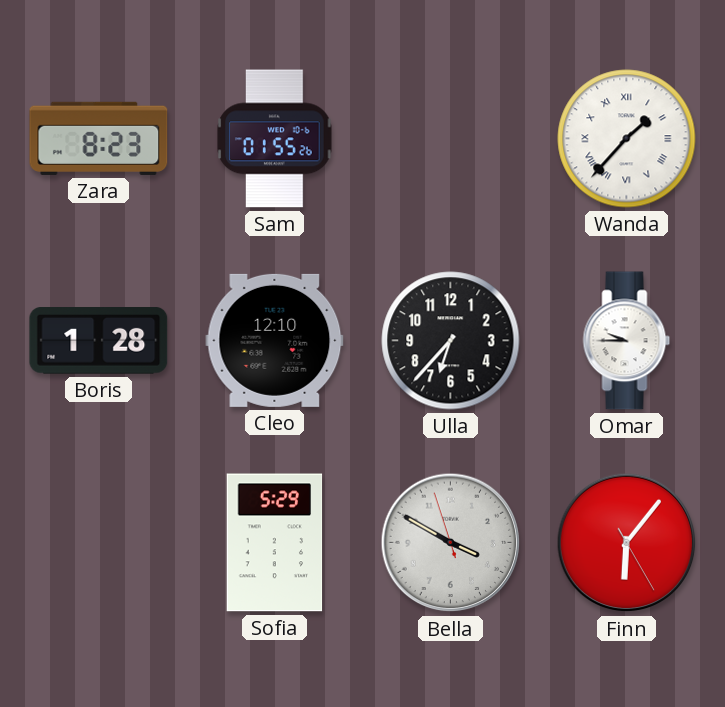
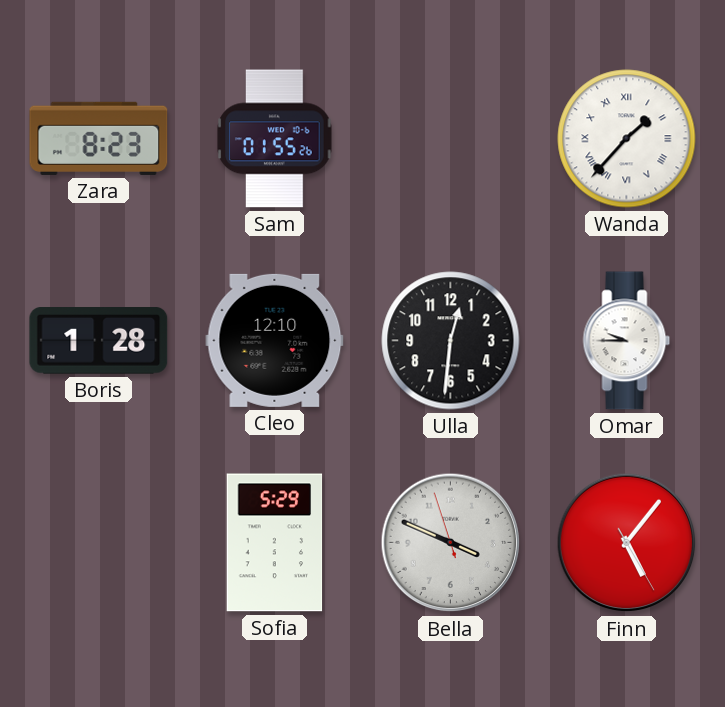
Ulla: 6:37 -> 12:31 (451, 341)
Bella: 3:49 -> 3:48 (451, 543)
Finn: 6:06 -> 5:06 (627, 543)
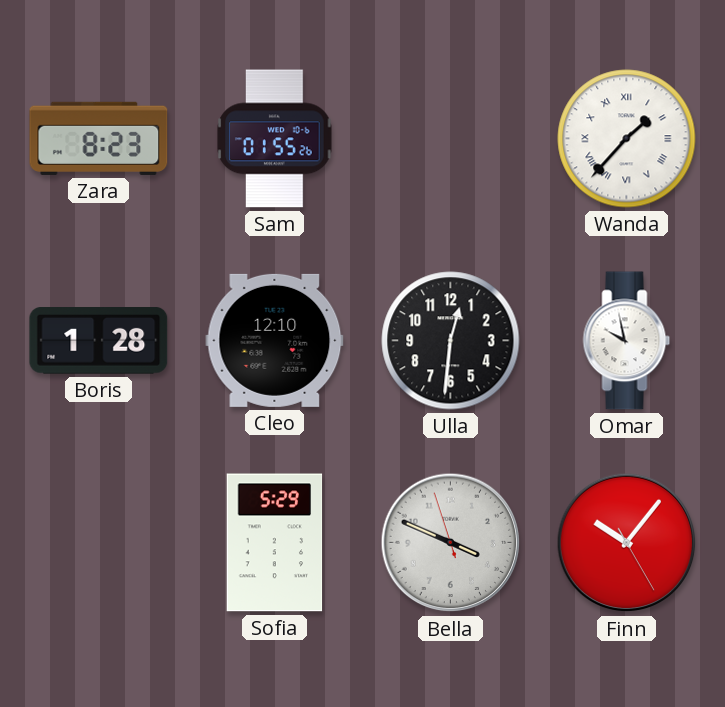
Omar: 9:45 -> 9:58 (627, 341)
Finn: 5:06 -> 10:06 (627, 543)
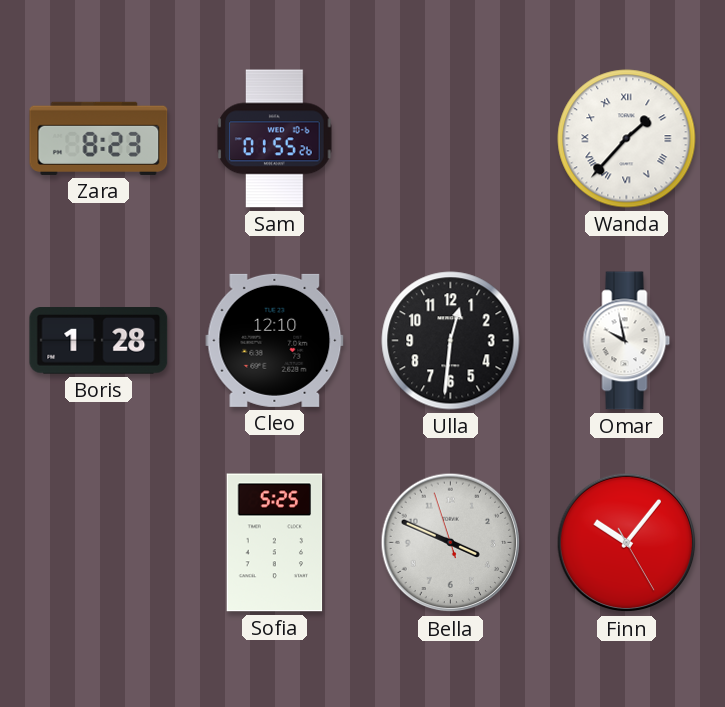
Sofia: 5:29 -> 5:25 (275, 543)
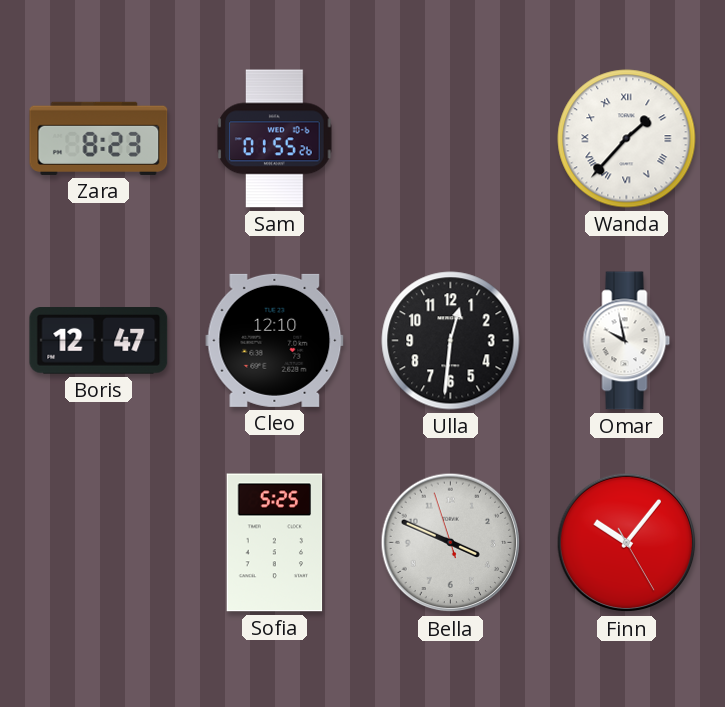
Boris: 1:28 -> 12:47 (99, 341)
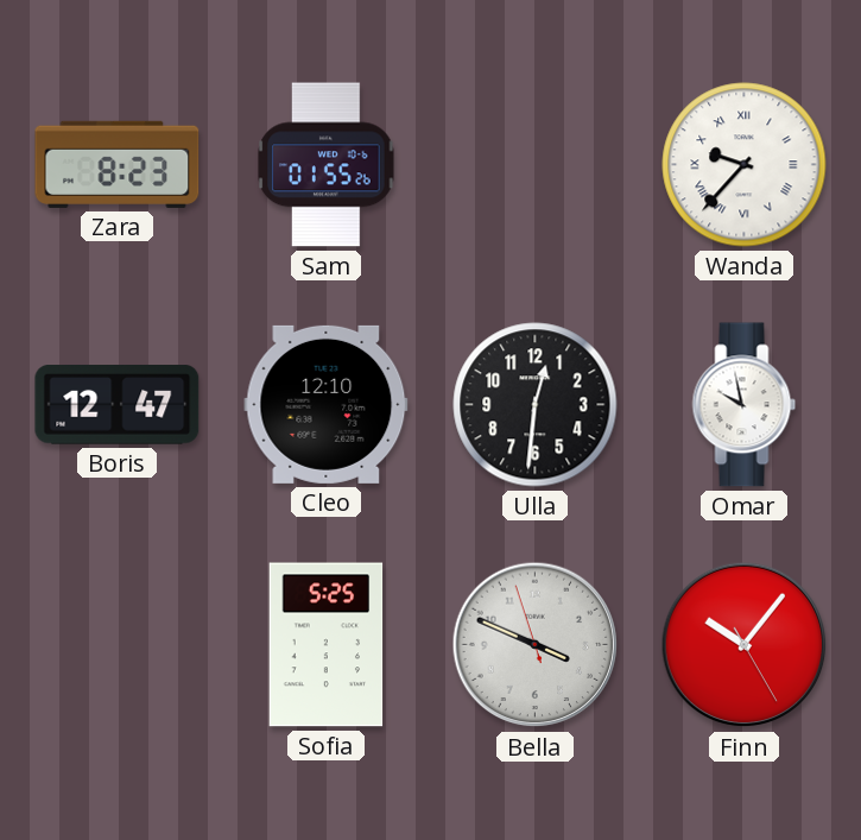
Wanda: 1:37 -> 9:37 (745, 165)
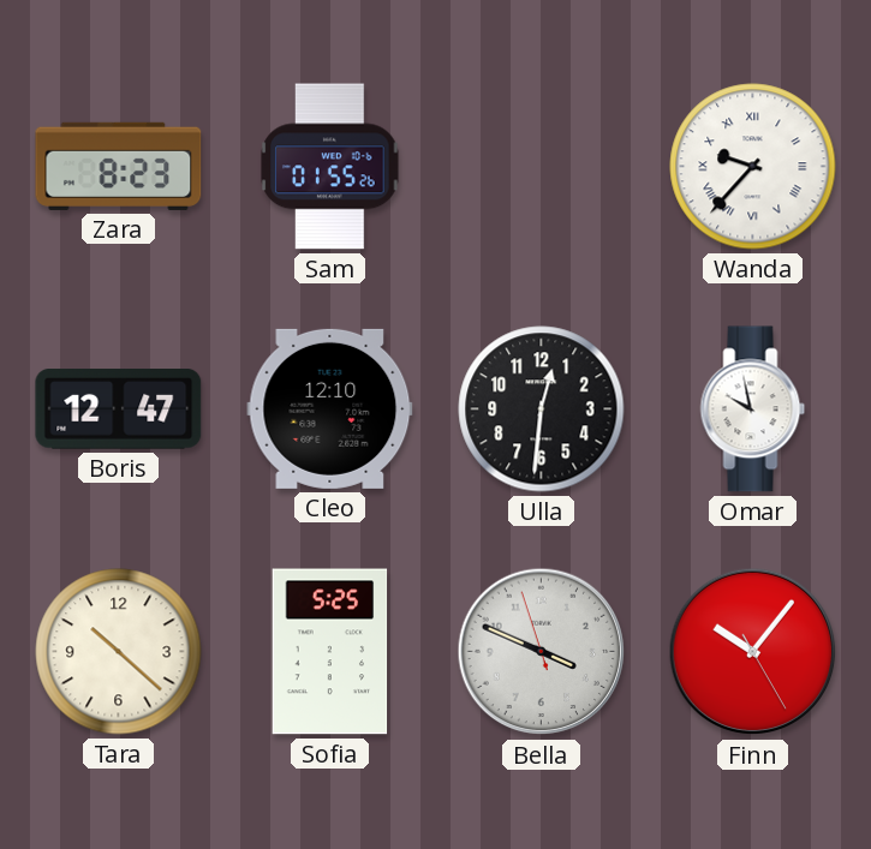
Tara: none -> 10:22 (119, 652)
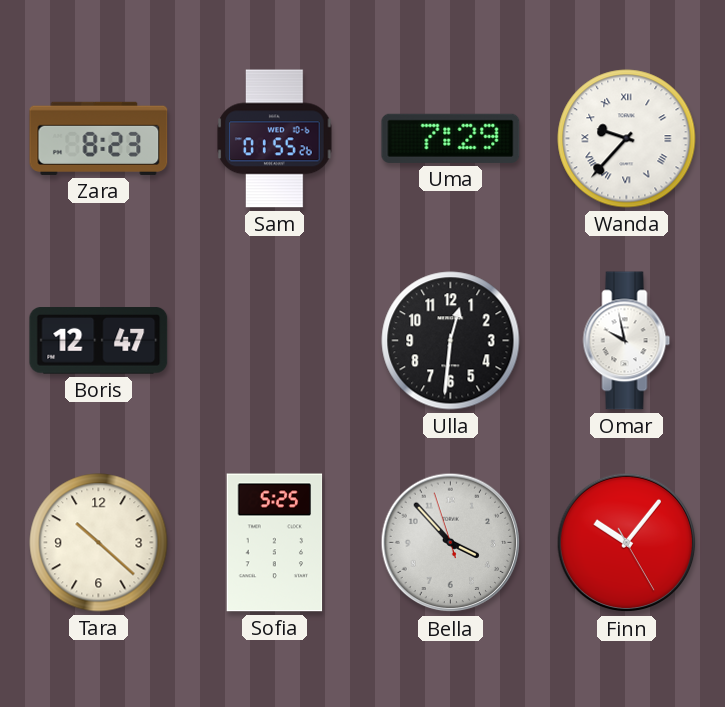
Uma: none -> 7:29 (451, 138)
Cleo: 12:10 -> none (330, 408)
Bella: 3:48 -> 3:52 (451, 543)
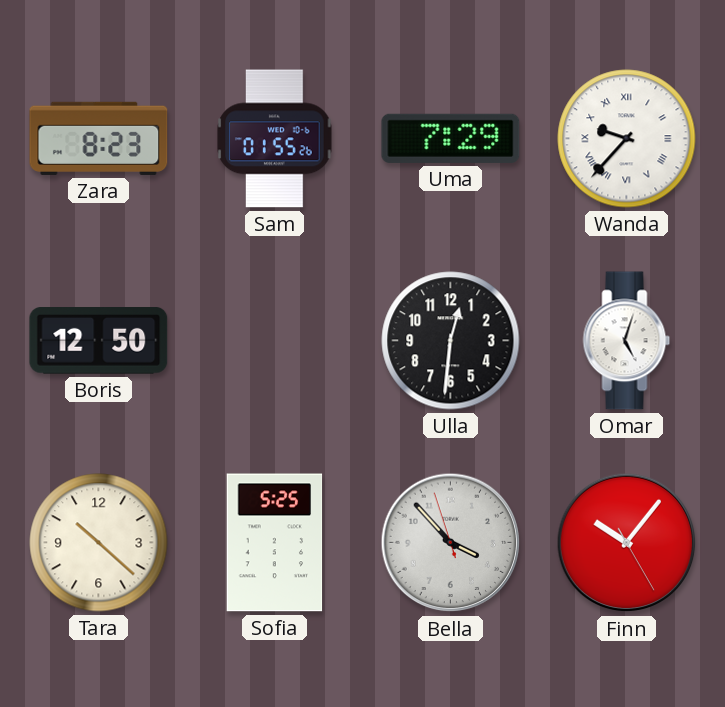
Boris: 12:47 -> 12:50 (99, 341)
Omar: 9:58 -> 5:03 (627, 341)
